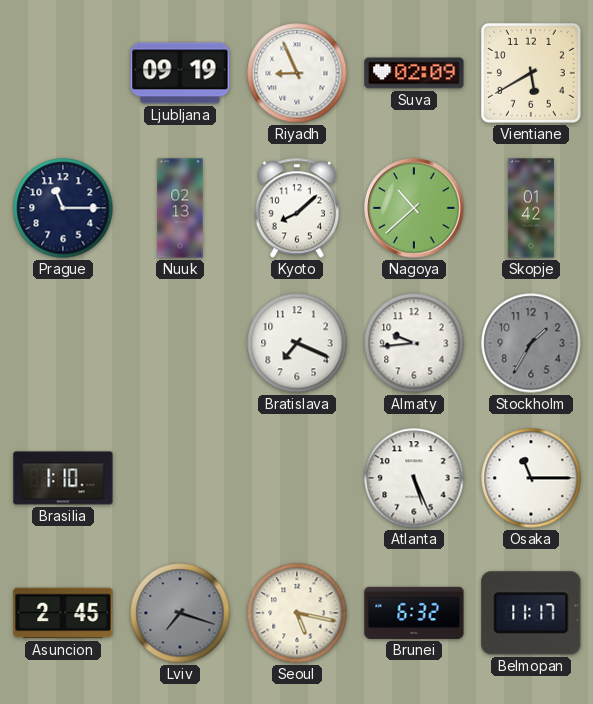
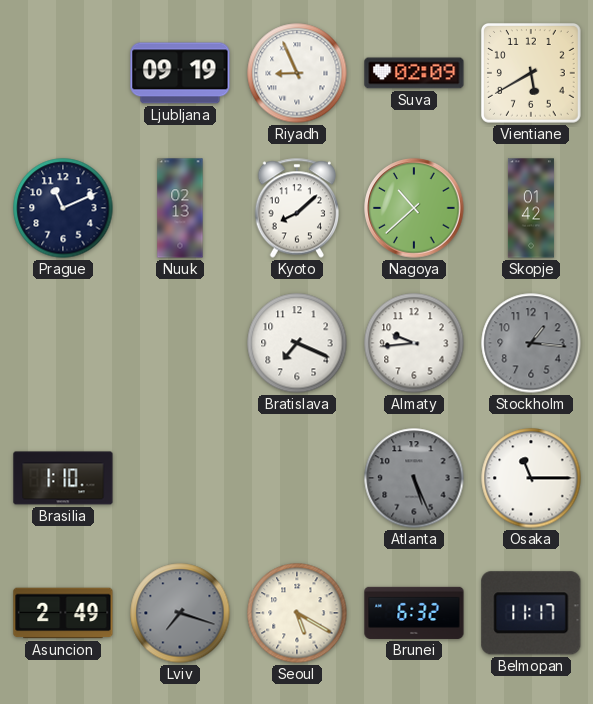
Prague: 11:15 -> 11:11 (63, 208)
Stockholm: 1:35 -> 1:16 (531, 343)
Atlanta dial: white -> grey (414, 478)
Asuncion: 2:45 -> 2:49 (63, 613)
Seoul: 5:17 -> 5:20 (297, 613)
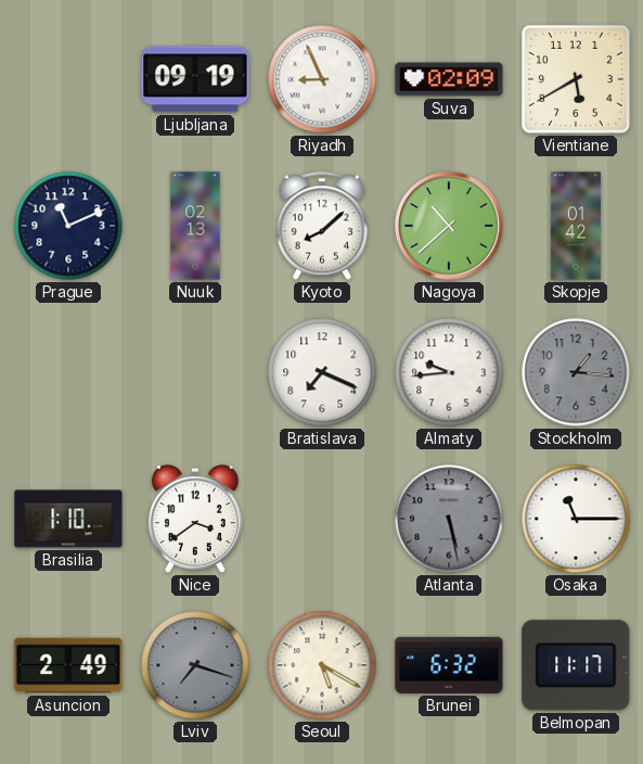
Nice: none -> 3:39 (195, 519)
Atlanta: 5:26 -> 5:28 (449, 519)
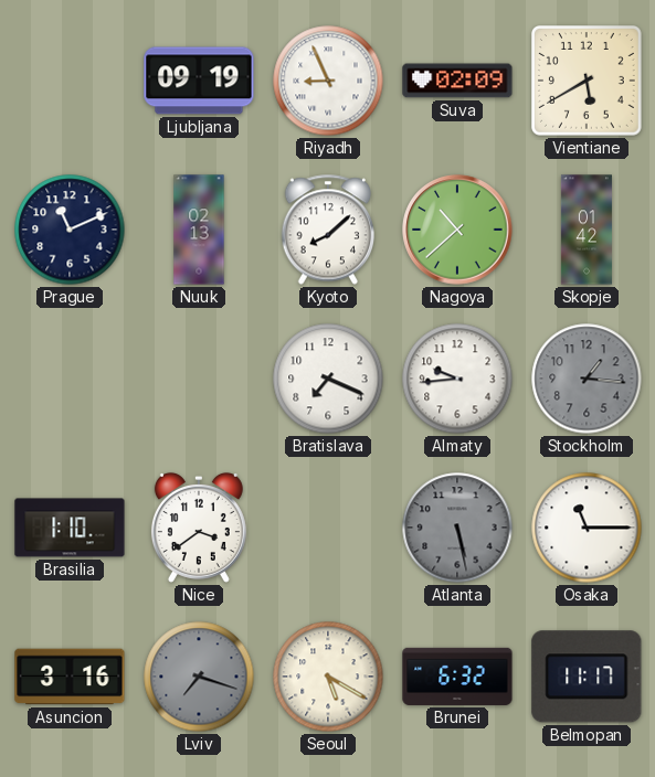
Asuncion: 2:49 -> 3:16 (70, 677)
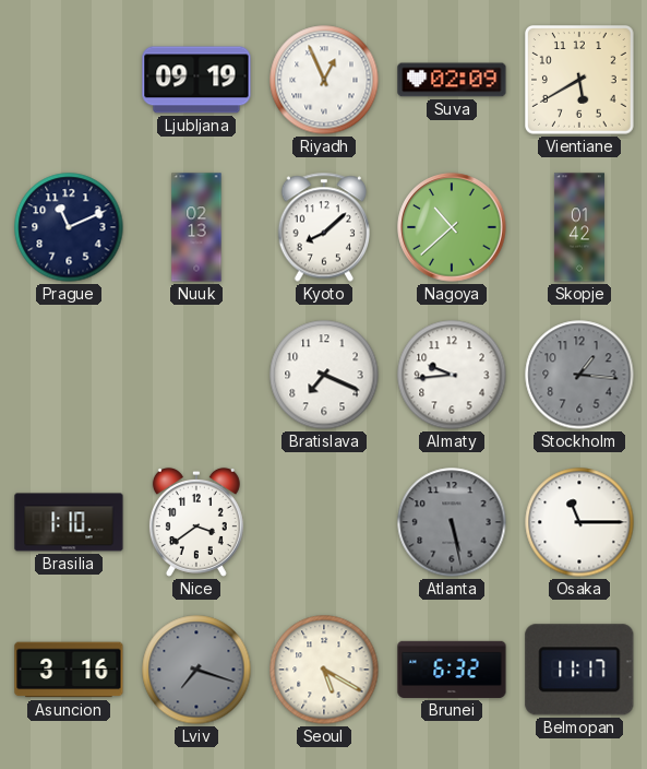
Riyadh: 8:56 -> 12:56 (324, 80)
